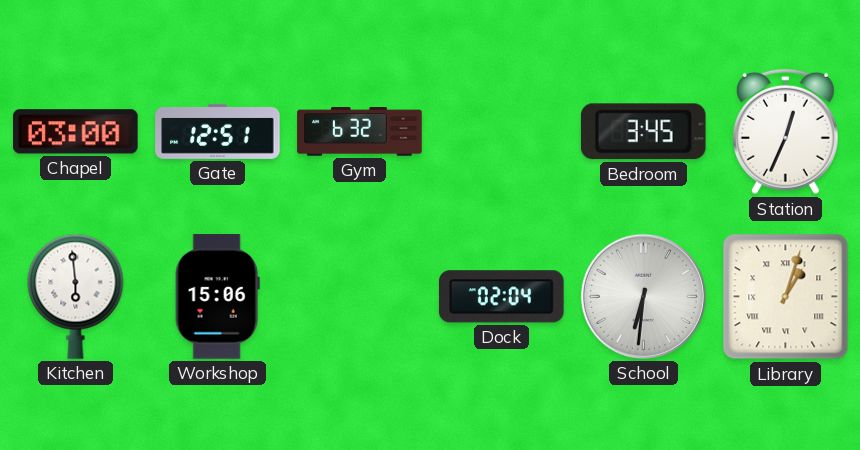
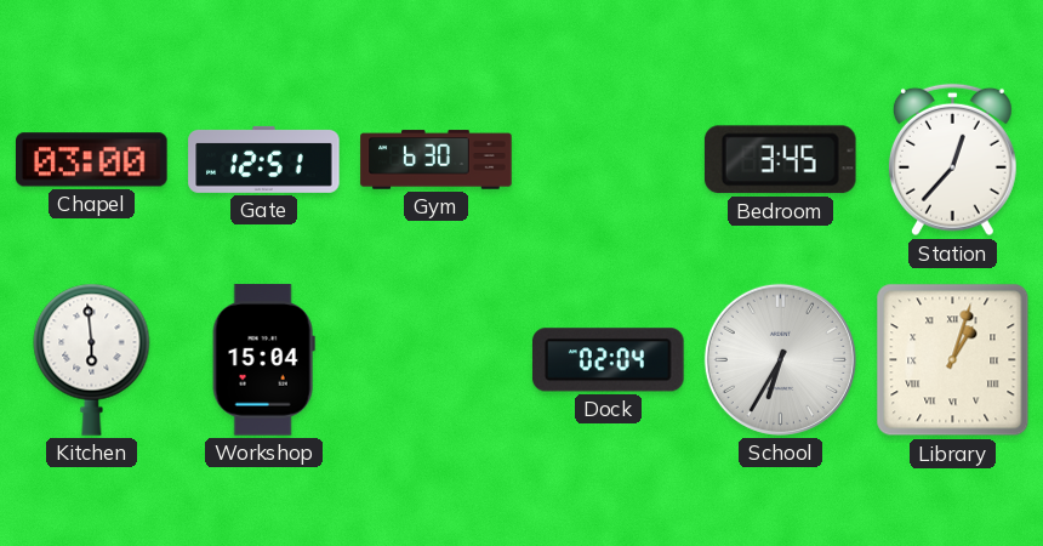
Gym: 6:32 -> 6:30 (437, 160)
Station: 12:34 -> 12:37 (952, 160)
Workshop: 15:06 -> 15:04 (263, 360)
School: 6:31 -> 6:35 (780, 359)
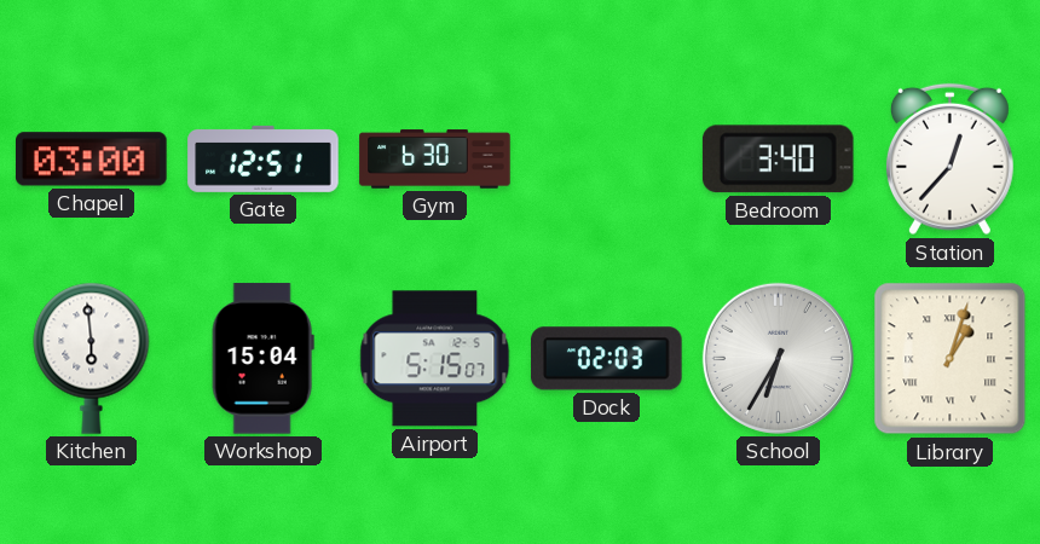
Bedroom: 3:45 -> 3:40 (778, 160)
Airport: none -> 5:15 (435, 359)
Dock: 02:04 -> 02:03 (607, 359)
